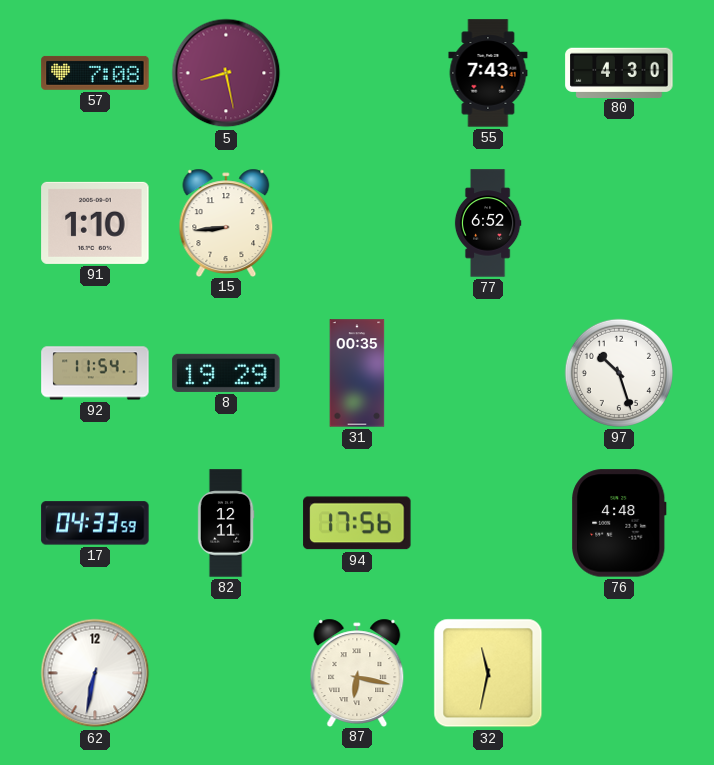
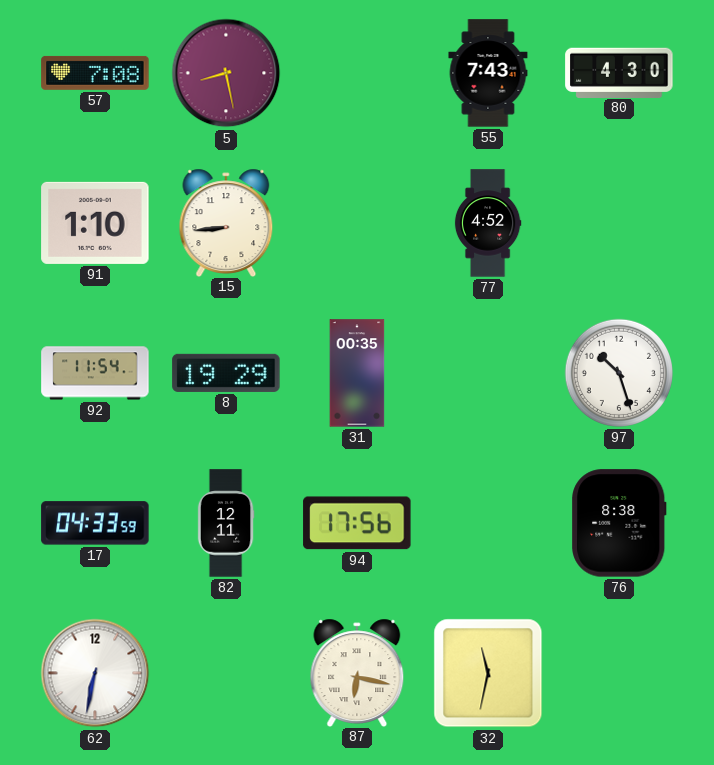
77: 6:52 -> 4:52 (488, 223)
76: 4:48 -> 8:38 (619, 523)
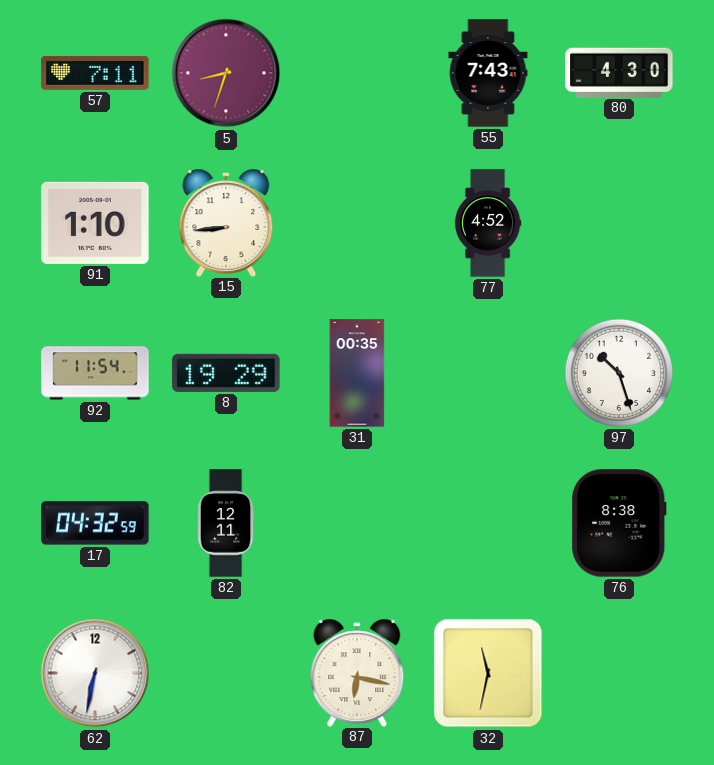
57: 7:08 -> 7:11 (95, 73)
5: 8:28 -> 8:33 (226, 73)
17: 04:33 -> 04:32 (95, 523)
94: 17:56 -> none (357, 523)
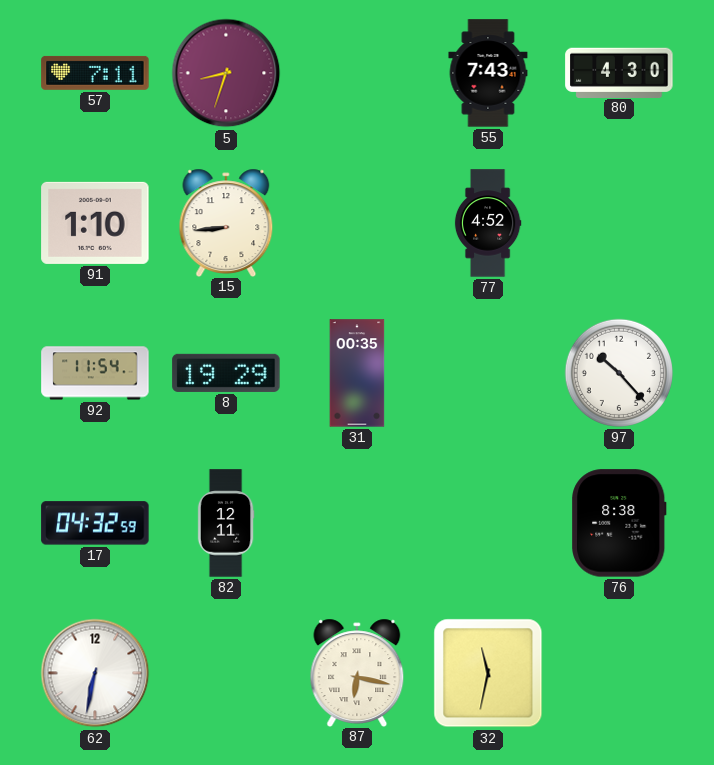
97: 10:27 -> 10:23 (618, 373)
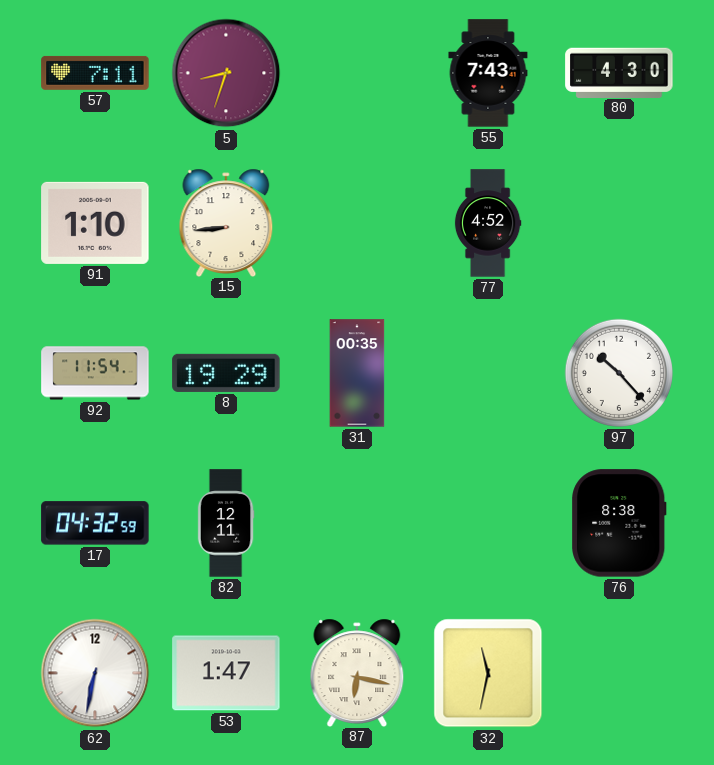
53: none -> 1:47 (226, 673)
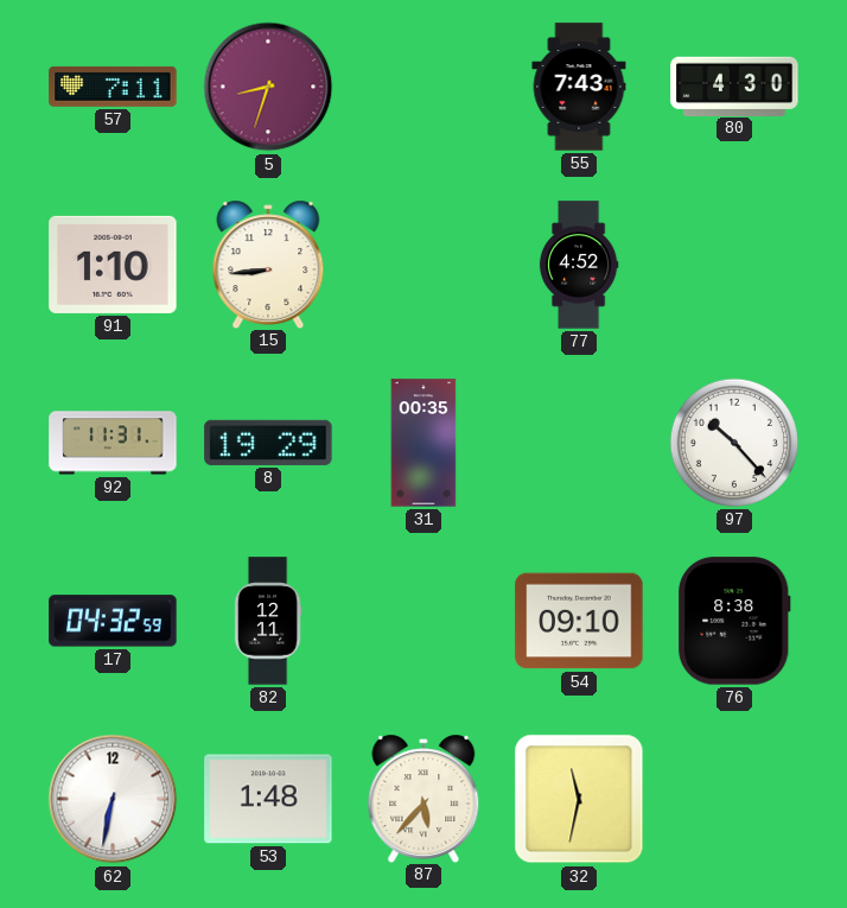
92: 11:54 -> 11:31 (113, 443)
54: none -> 09:10 (579, 621)
53: 1:47 -> 1:48 (268, 799)
87: 6:17 -> 5:37 (423, 798)
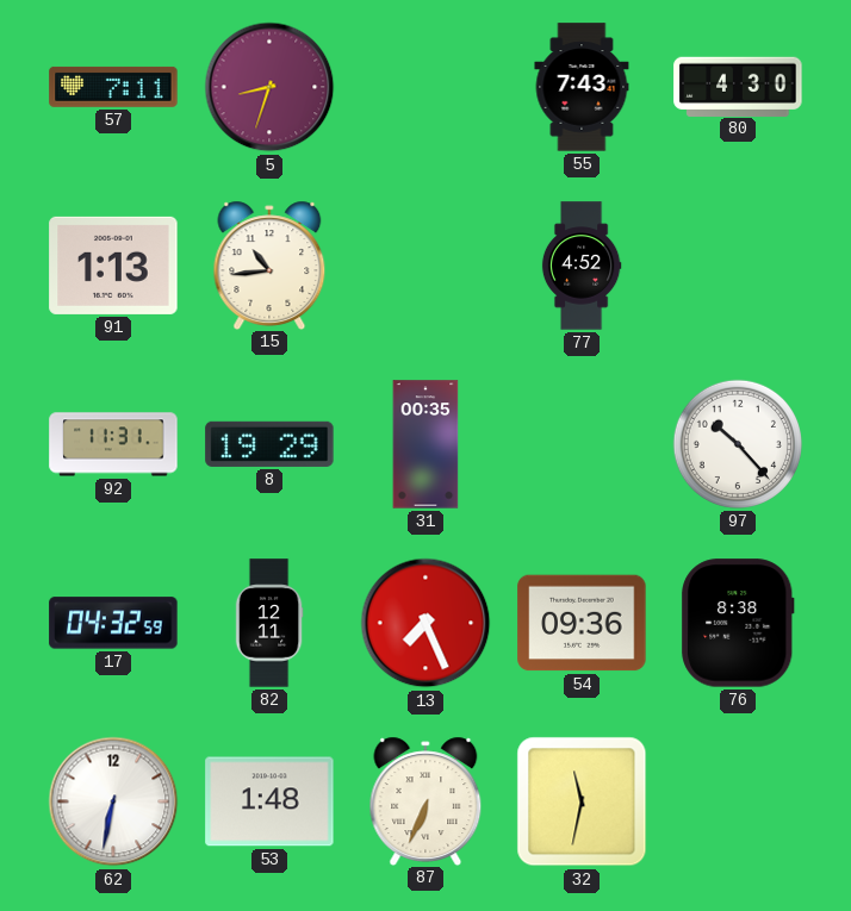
91: 1:10 -> 1:13 (113, 266)
15: 8:44 -> 10:44 (269, 264)
13: none -> 7:26 (425, 623)
54: 09:10 -> 09:36 (582, 623)
87: 5:37 -> 6:34 (425, 800)
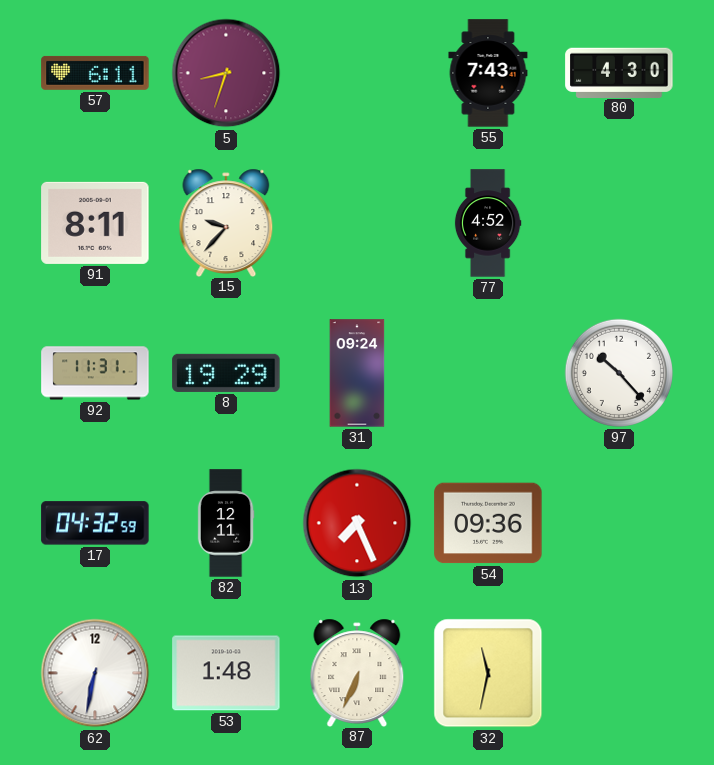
57: 7:11 -> 6:11 (95, 73)
91: 1:13 -> 8:11 (95, 223)
15: 10:44 -> 9:37 (226, 222)
31: 00:35 -> 09:24 (357, 373)
76: 8:38 -> none (738, 623)
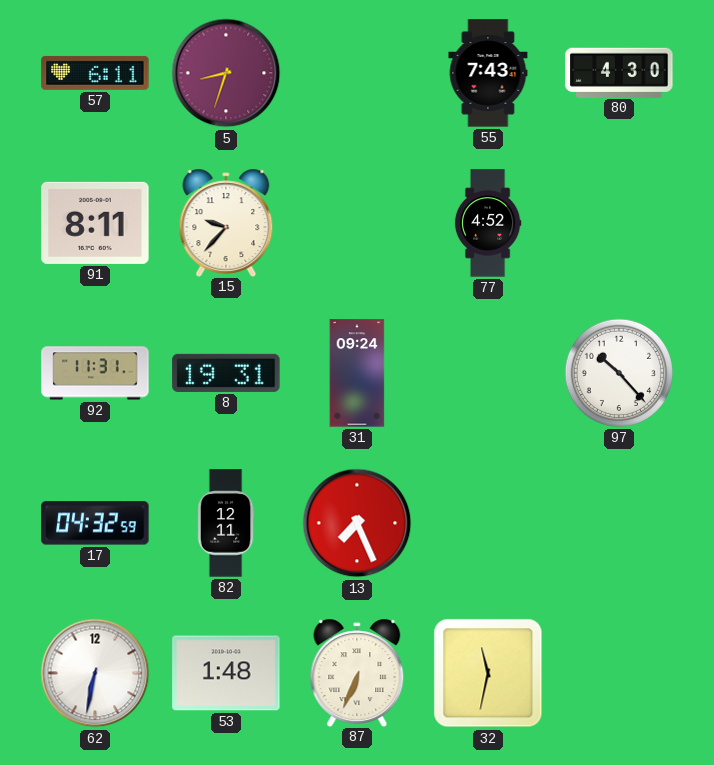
8: 19:29 -> 19:31 (226, 373)
54: 09:36 -> none (488, 523)
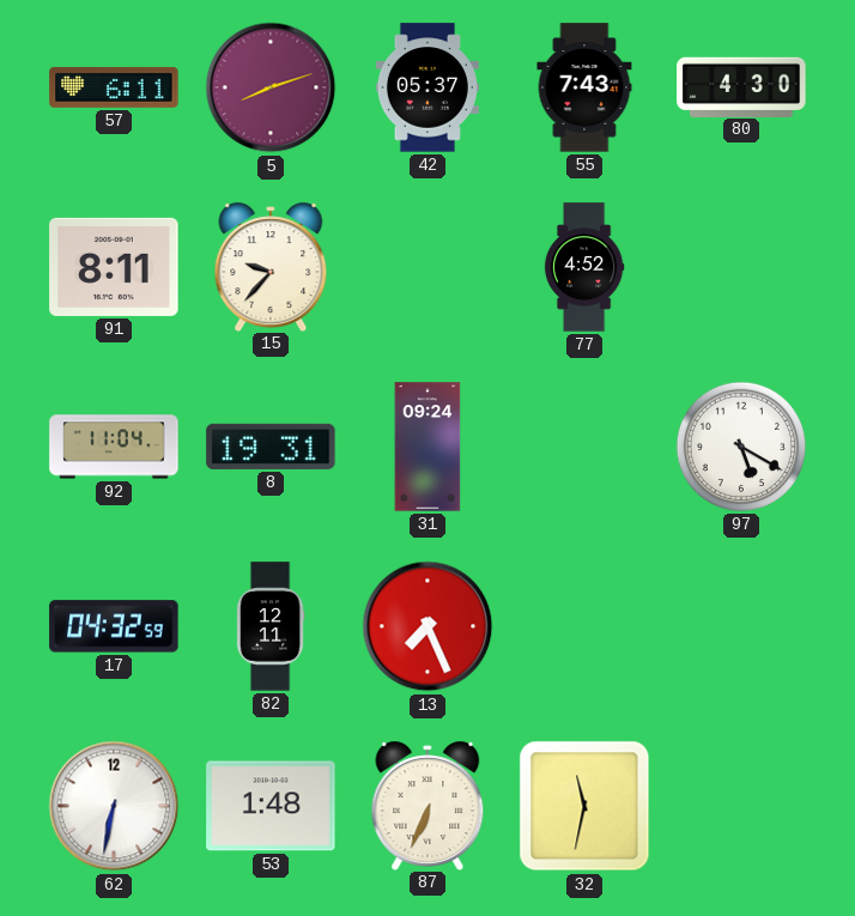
5: 8:33 -> 8:12 (271, 87)
42: none -> 05:37 (427, 87)
92: 11:31 -> 11:04 (114, 447)
97: 10:23 -> 5:20 (740, 447)
